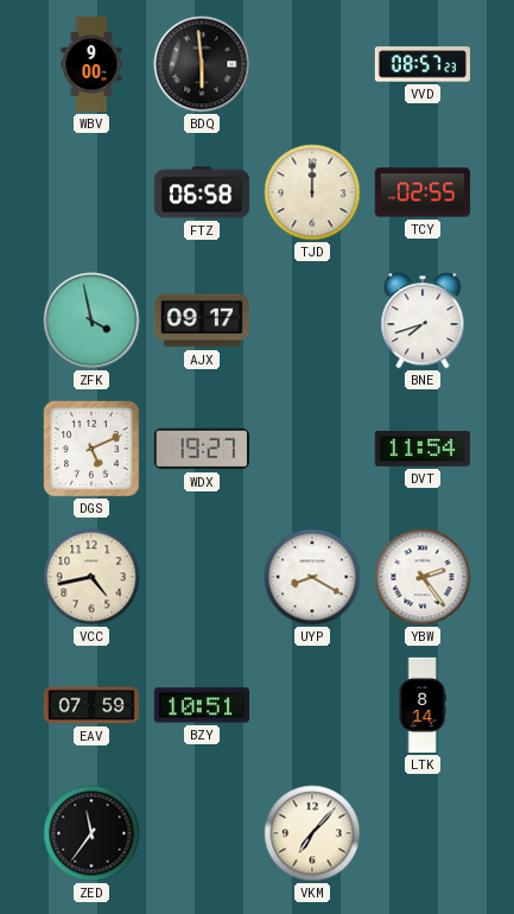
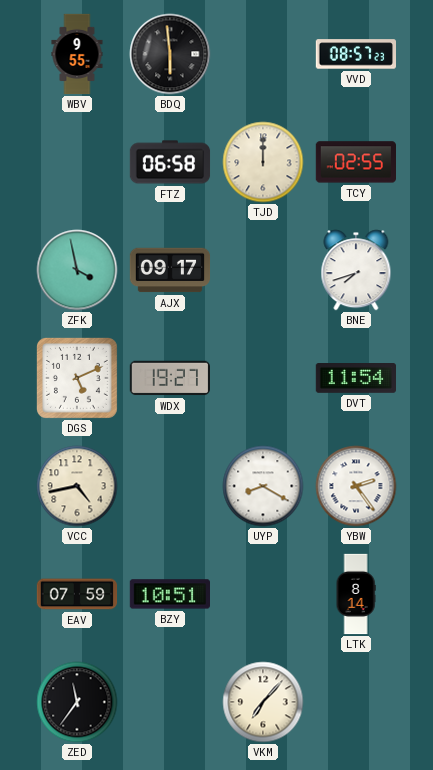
WBV: 9:00 -> 9:55 (77, 54)
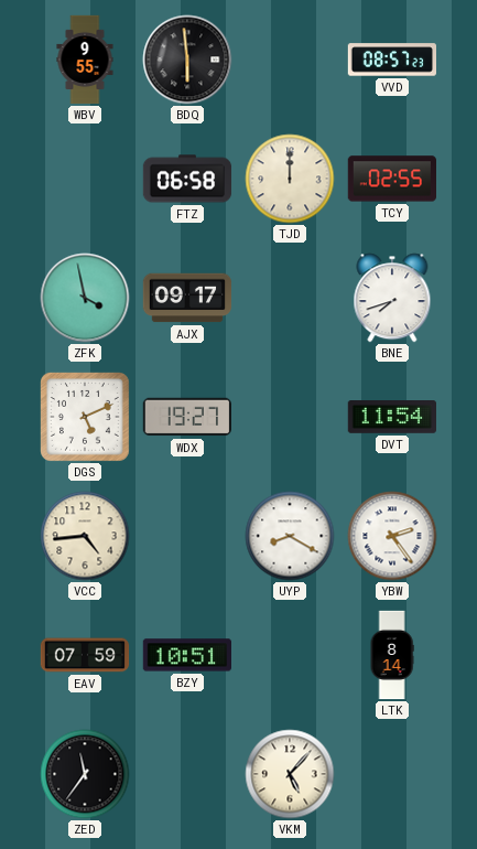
VCC: 4:43 -> 4:44 (85, 536)
VKM: 7:07 -> 5:07 (290, 774)
